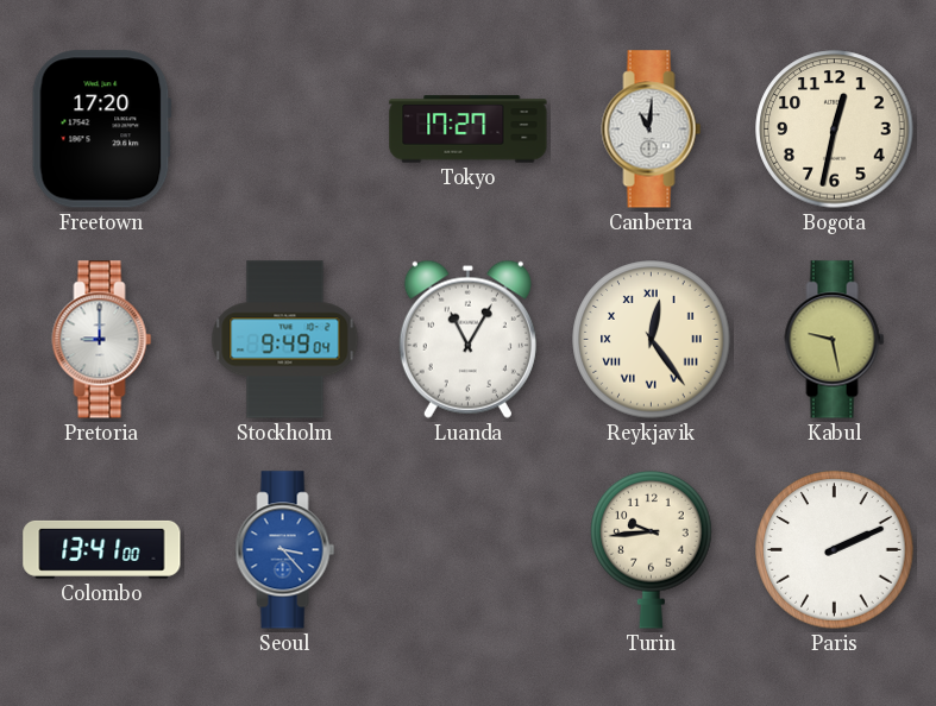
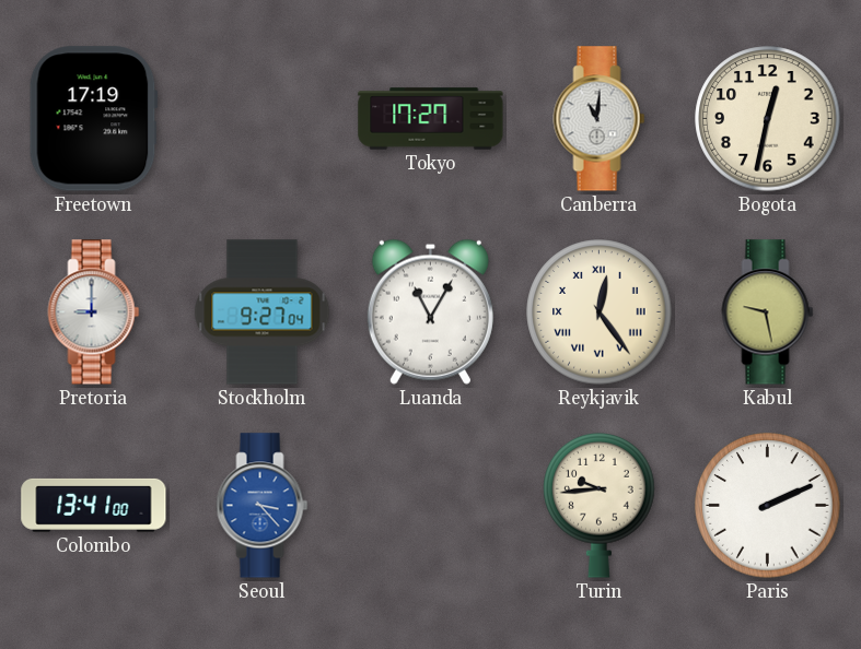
Freetown: 17:20 -> 17:19 (93, 119)
Stockholm: 9:49 -> 9:27 (263, 312)
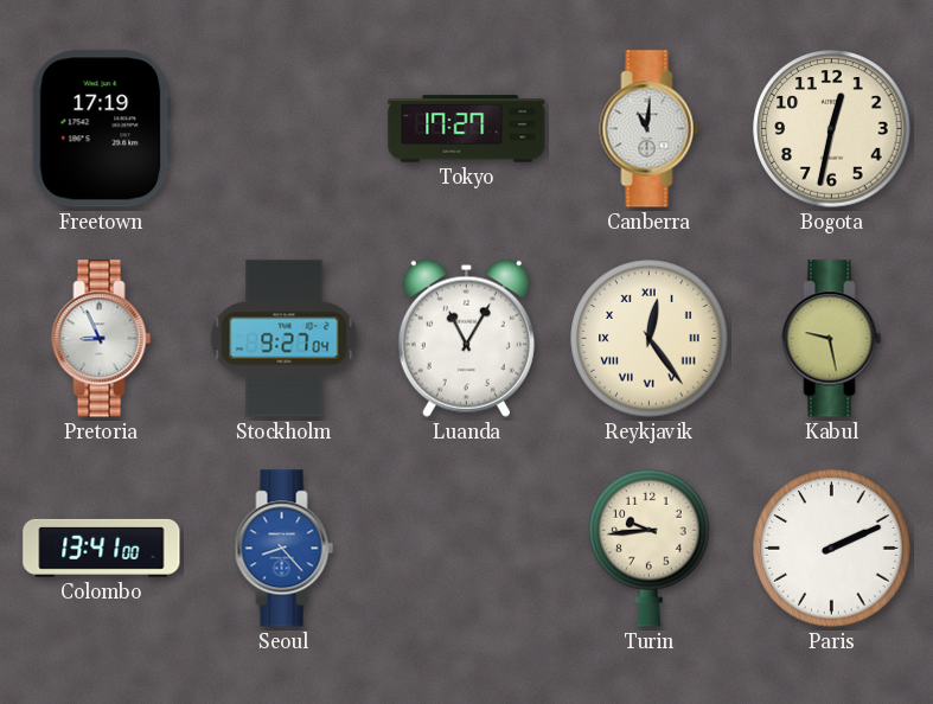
Pretoria: 9:00 -> 8:56 (102, 339)
Seoul: 3:23 -> 8:23 (285, 549)
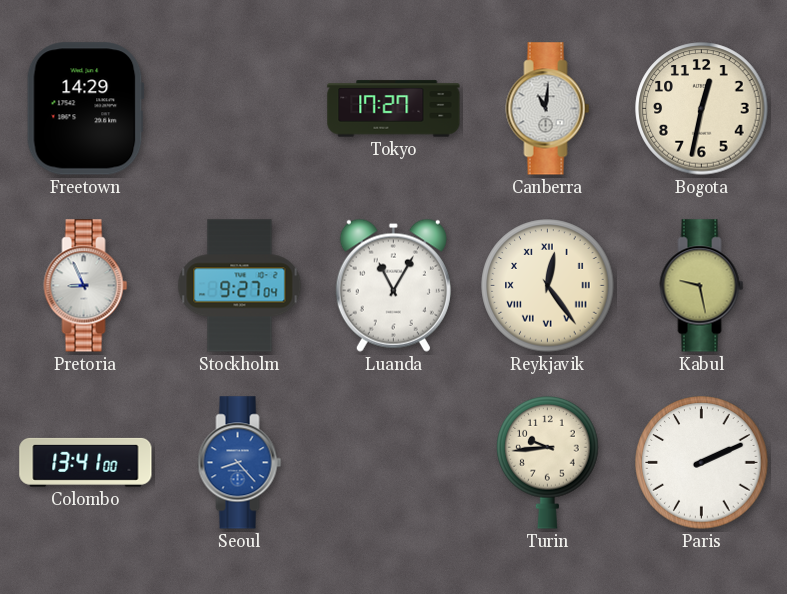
Freetown: 17:19 -> 14:29 (85, 109)
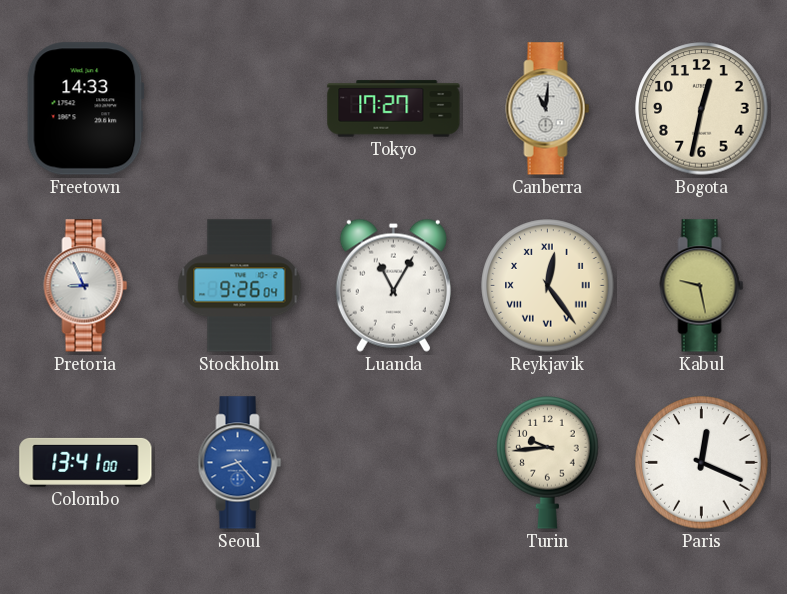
Freetown: 14:29 -> 14:33 (85, 109)
Stockholm: 9:27 -> 9:26 (240, 286)
Paris: 2:11 -> 12:19 (702, 463)
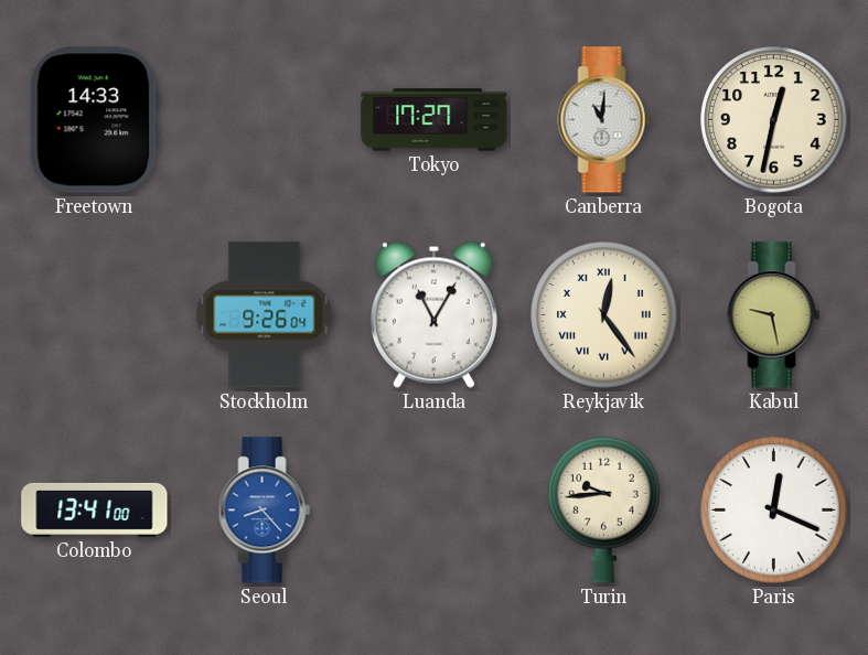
Pretoria: 8:56 -> none (86, 286)
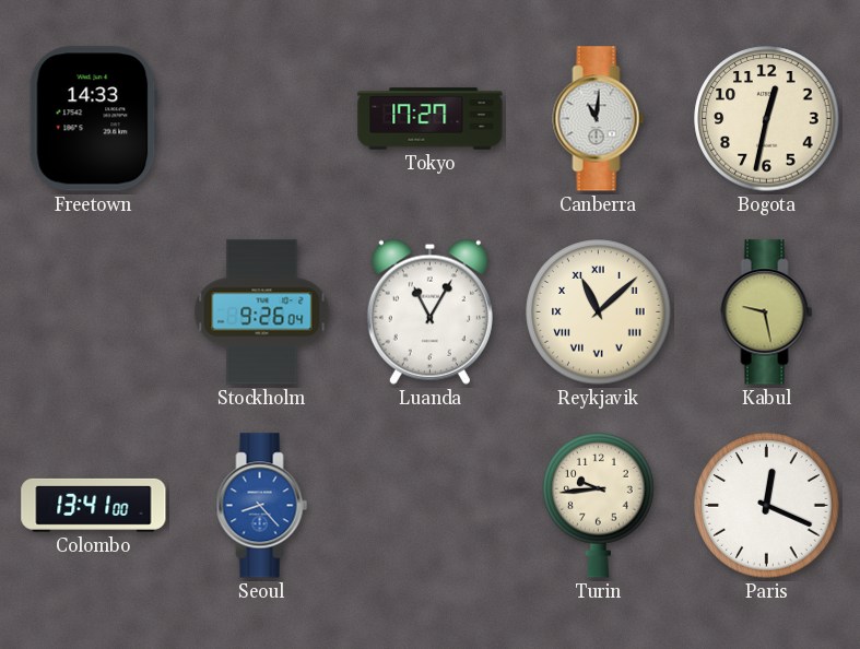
Reykjavik: 12:24 -> 11:08 (599, 312)
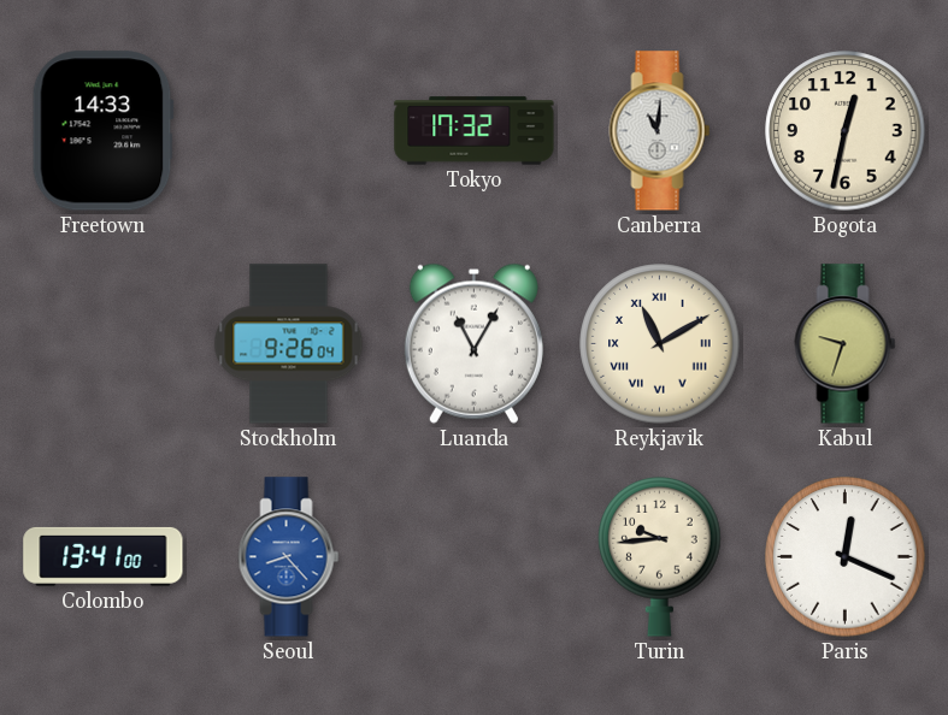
Tokyo: 17:27 -> 17:32 (475, 131)
Reykjavik: 11:08 -> 11:10 (660, 344)
Kabul: 9:28 -> 9:33 (846, 344)
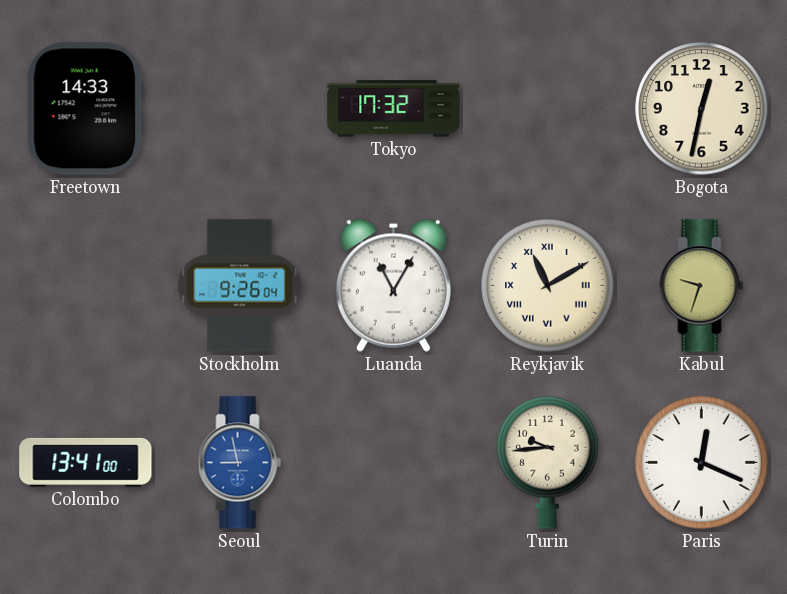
Canberra: 11:01 -> none (660, 131)
Seoul: 8:23 -> 8:58 (240, 463)
